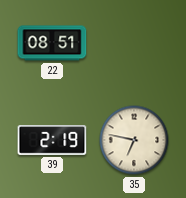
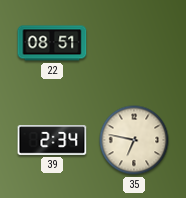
39: 2:19 -> 2:34 (52, 141)
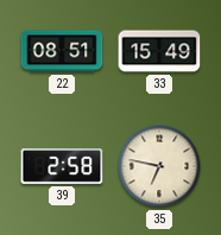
33: none -> 15:49 (159, 51)
39: 2:34 -> 2:58 (62, 167)
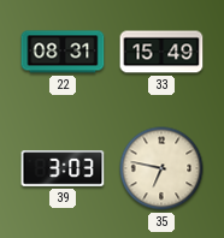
22: 08:51 -> 08:31 (63, 52)
39: 2:58 -> 3:03 (63, 169)
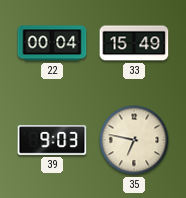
22: 08:31 -> 00:04 (52, 43)
39: 3:03 -> 9:03 (52, 141)
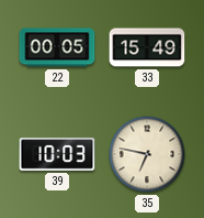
22: 00:04 -> 00:05 (57, 47)
39: 9:03 -> 10:03 (57, 155)
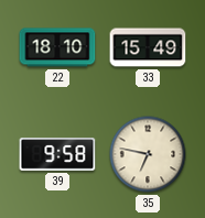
22: 00:05 -> 18:10 (57, 47)
39: 10:03 -> 9:58 (57, 155)
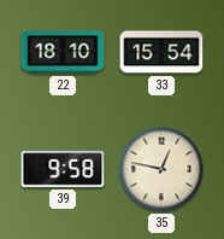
33: 15:49 -> 15:54 (161, 52)
35: 6:47 -> 12:47 (161, 169)
